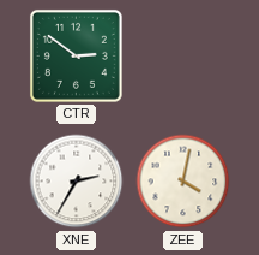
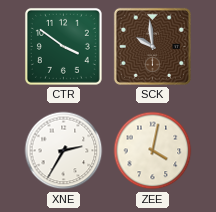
CTR: 2:51 -> 3:51 (63, 46)
SCK: none -> 9:59 (152, 46)
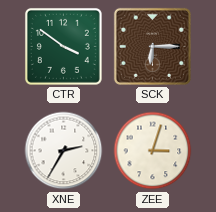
SCK: 9:59 -> 6:15 (152, 46)
ZEE: 4:02 -> 3:03 (153, 151)
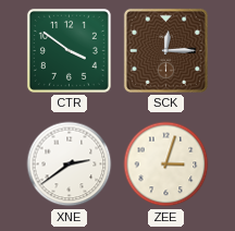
SCK: 6:15 -> 12:15 (165, 50)
XNE: 2:35 -> 2:39 (70, 165)
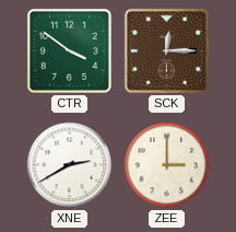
XNE: 2:39 -> 2:40 (70, 165)
ZEE: 3:03 -> 3:00 (167, 165)
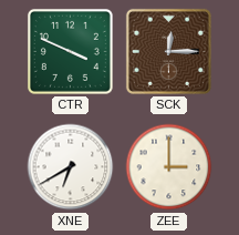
CTR: 3:51 -> 3:49 (70, 51)
XNE: 2:40 -> 6:40 (71, 167)
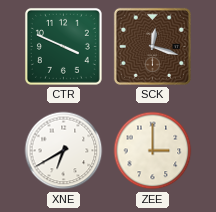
SCK: 12:15 -> 12:18 (152, 46)
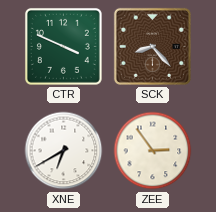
SCK: 12:18 -> 8:23 (152, 46)
ZEE: 3:00 -> 2:54 (153, 151)
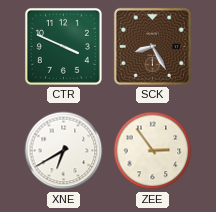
SCK: 8:23 -> 8:25 (152, 46)
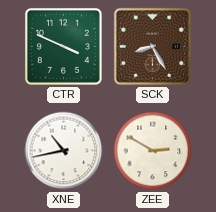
XNE: 6:40 -> 10:43 (64, 151)
ZEE: 2:54 -> 2:50 (153, 151)
